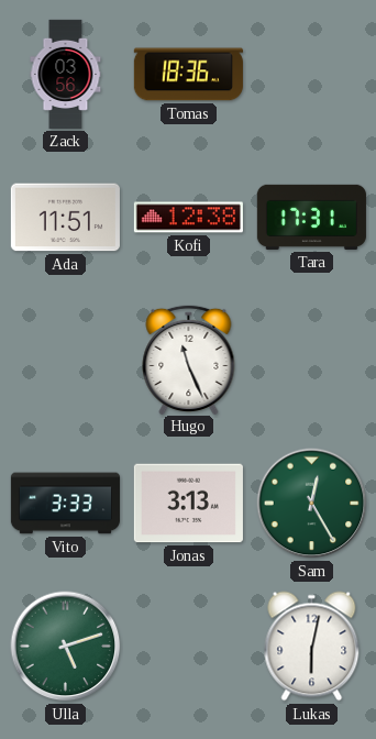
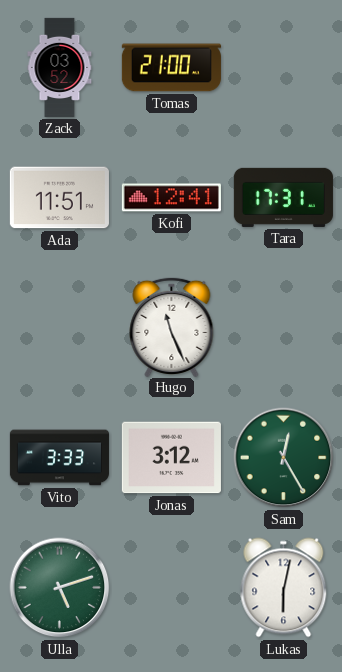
Zack: 03:56 -> 03:52 (60, 67)
Tomas: 18:36 -> 21:00 (171, 68)
Kofi: 12:38 -> 12:41 (171, 198)
Jonas: 3:13 -> 3:12 (171, 458)
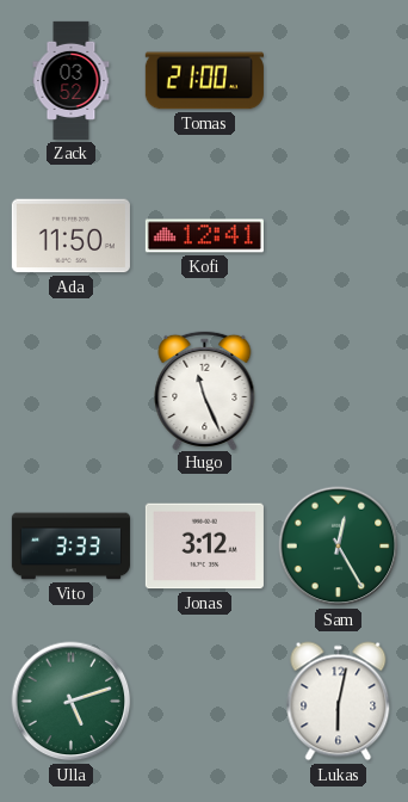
Ada: 11:51 -> 11:50 (70, 236)
Tara: 17:31 -> none (283, 197)
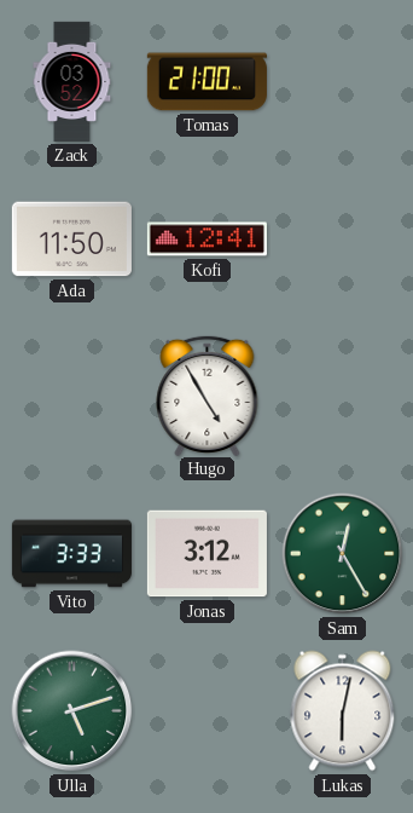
Hugo: 11:26 -> 4:55 (208, 394)
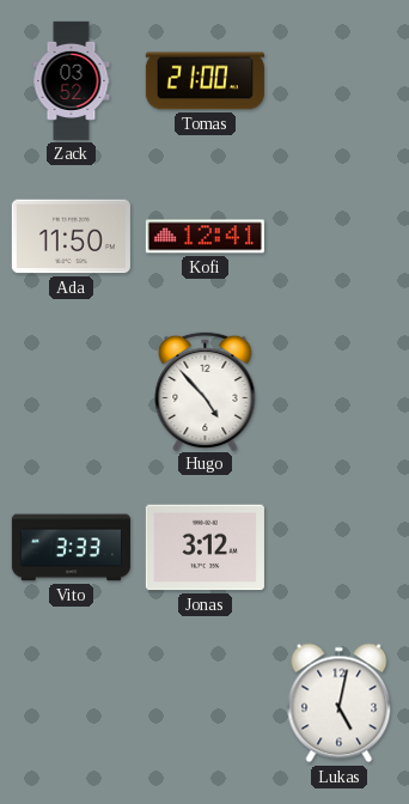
Hugo: 4:55 -> 4:53 (206, 390)
Sam: 12:25 -> none (343, 554)
Ulla: 5:12 -> none (72, 711)
Lukas: 6:02 -> 5:02 (340, 703)
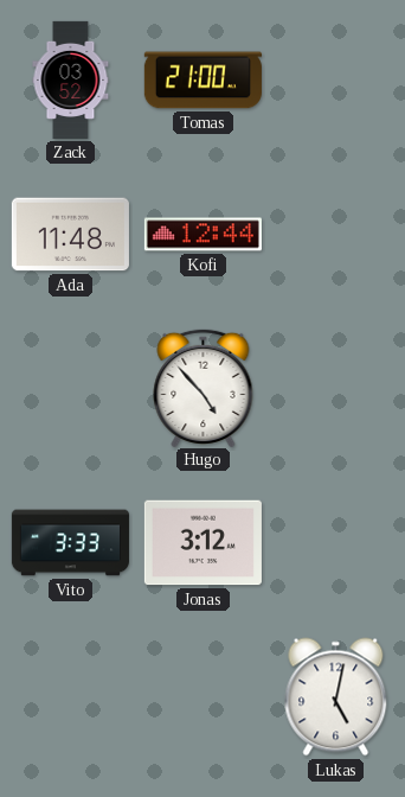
Ada: 11:50 -> 11:48 (70, 235)
Kofi: 12:41 -> 12:44 (202, 235)
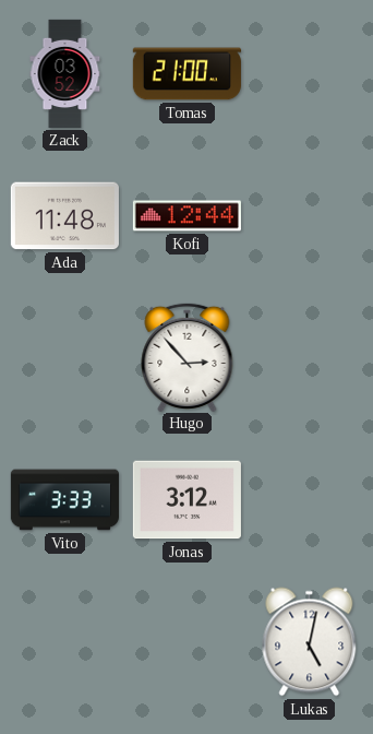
Hugo: 4:53 -> 2:53 (188, 356)
